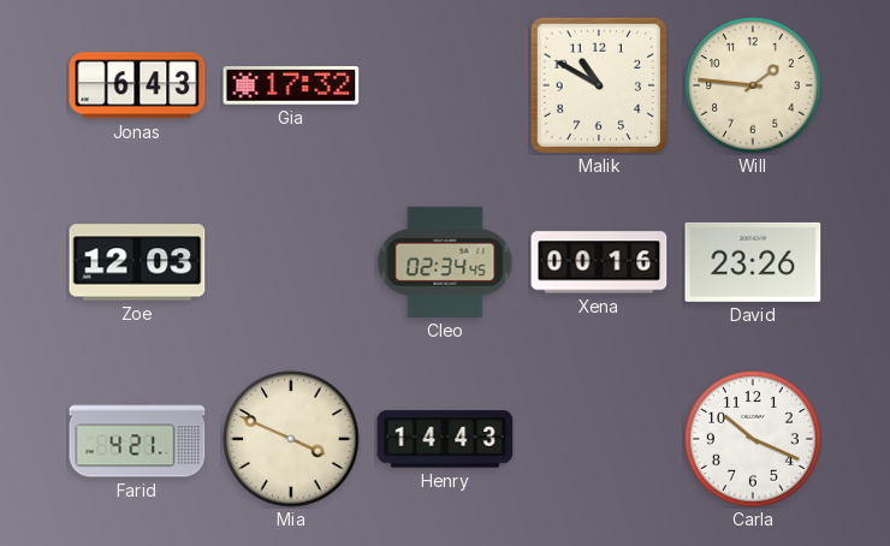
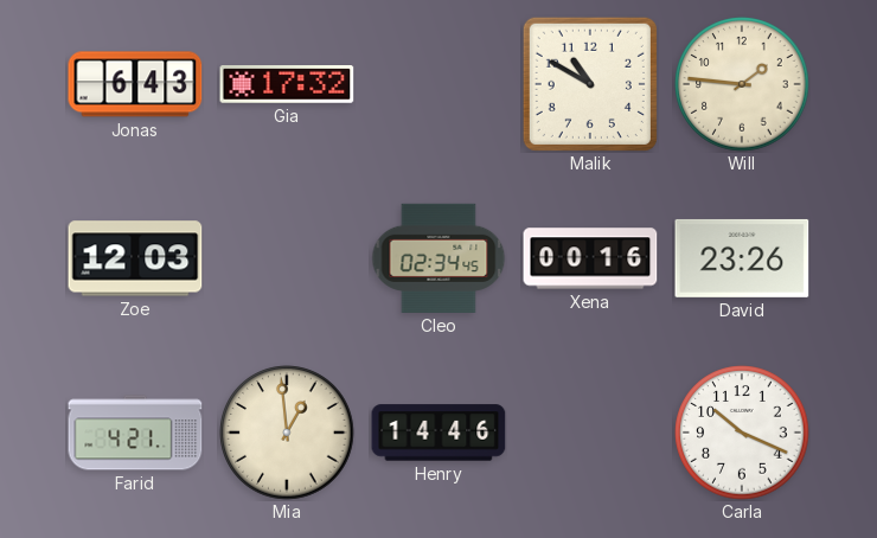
Mia: 3:49 -> 12:59 (287, 433)
Henry: 14:43 -> 14:46 (438, 433)
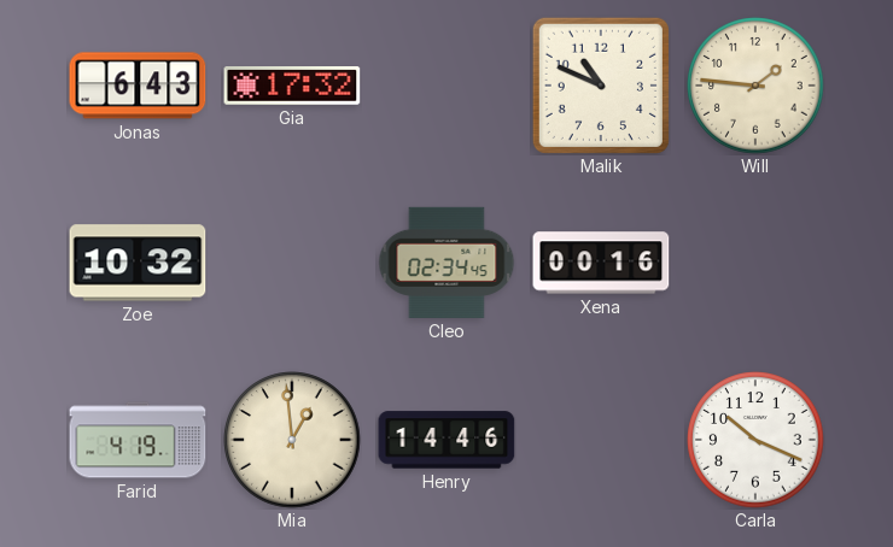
Malik: 10:50 -> 10:49 (601, 86)
Zoe: 12:03 -> 10:32 (138, 263)
David: 23:26 -> none (742, 258)
Farid: 4:21 -> 4:19 (138, 440)
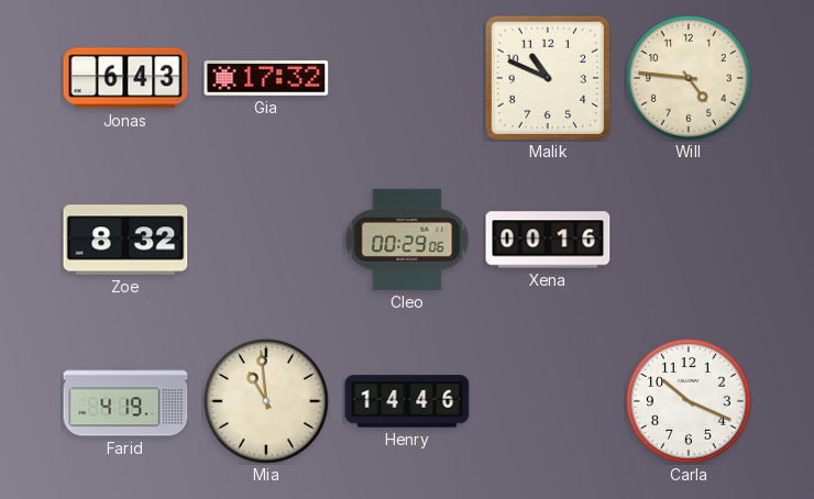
Will: 1:46 -> 4:46 (689, 78)
Zoe: 10:32 -> 8:32 (125, 240)
Cleo: 02:34 -> 00:29 (407, 240)
Mia: 12:59 -> 10:59 (266, 401)
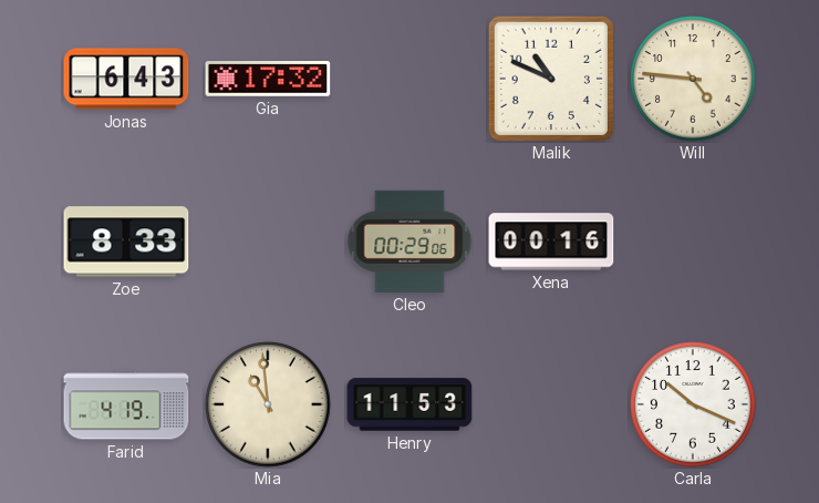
Zoe: 8:32 -> 8:33 (126, 242)
Henry: 14:46 -> 11:53 (409, 404)
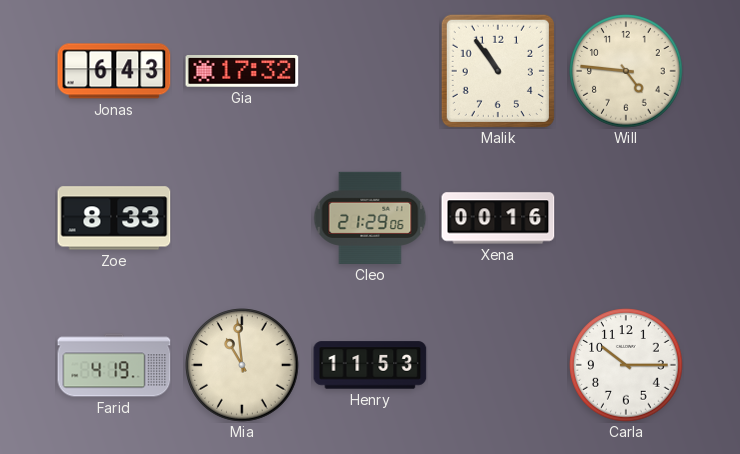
Malik: 10:49 -> 10:54 (498, 71)
Cleo: 00:29 -> 21:29 (370, 218)
Carla: 10:19 -> 10:15 (626, 365)
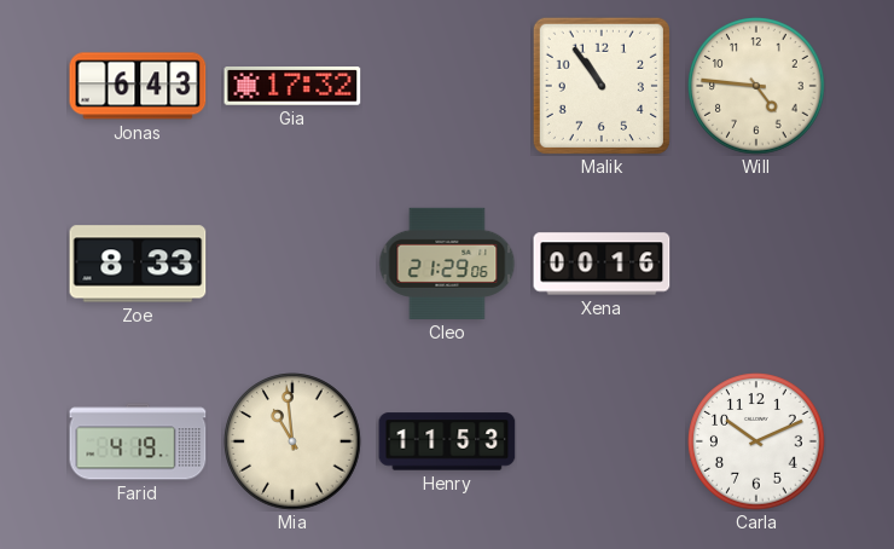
Carla: 10:15 -> 10:11 (756, 441)
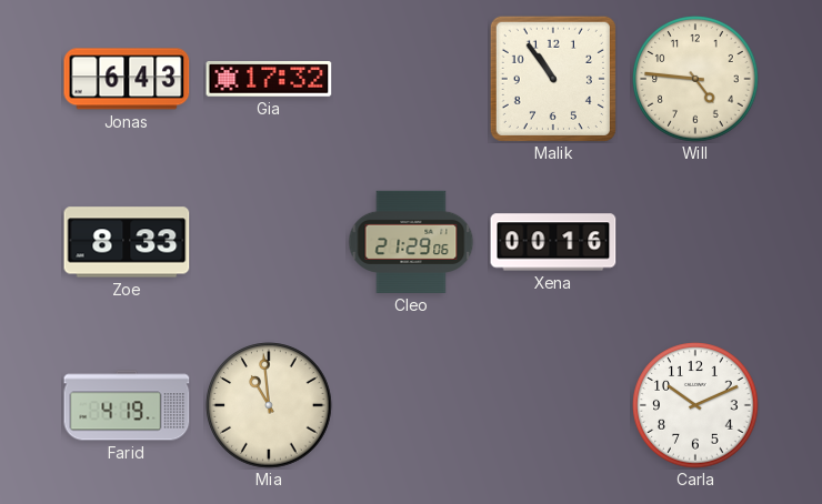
Henry: 11:53 -> none (447, 441)
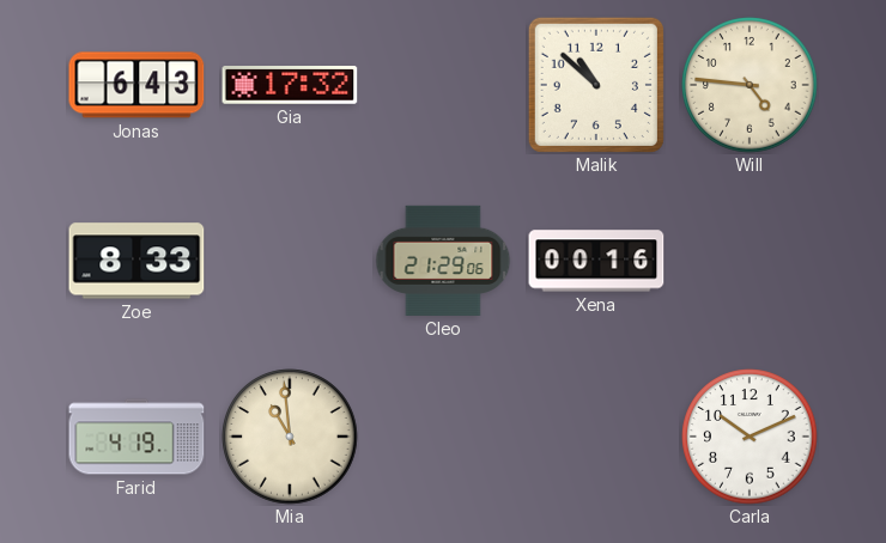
Malik: 10:54 -> 10:52 (596, 85)
